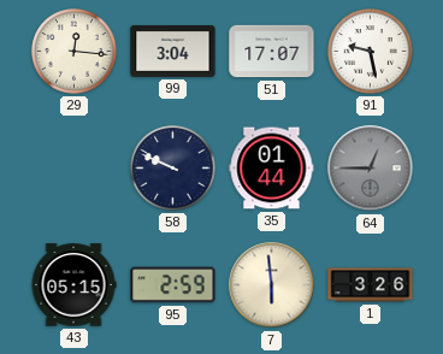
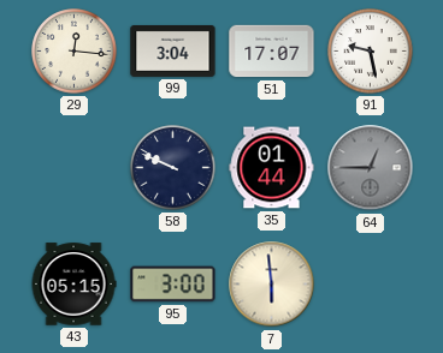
95: 2:59 -> 3:00 (173, 285)
1: 3:26 -> none (371, 285)
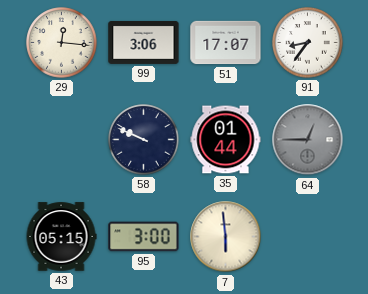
99: 3:04 -> 3:06 (144, 42)
91: 9:28 -> 8:36 (308, 43)
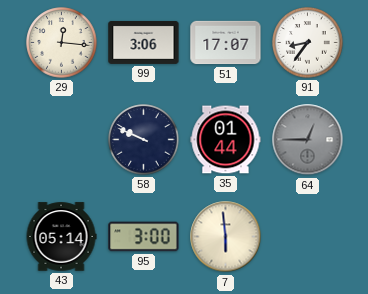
43: 05:15 -> 05:14 (61, 237)
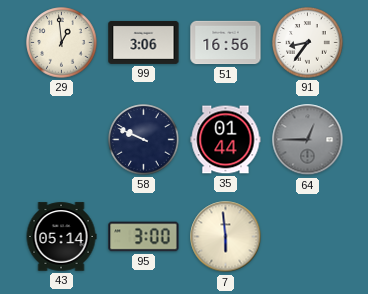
29: 12:16 -> 12:59 (62, 43)
51: 17:07 -> 16:56 (226, 43)
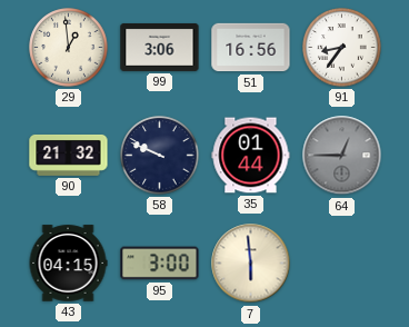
90: none -> 21:32 (69, 155)
43: 05:14 -> 04:15 (68, 264)
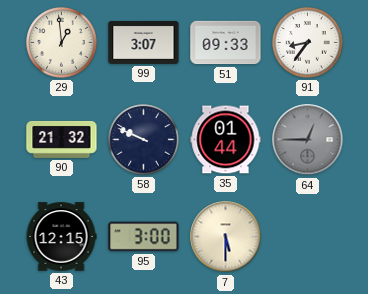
99: 3:06 -> 3:07 (144, 42)
51: 16:56 -> 09:33 (226, 43)
43: 04:15 -> 12:15 (61, 237)
7: 5:59 -> 5:30 (226, 237)
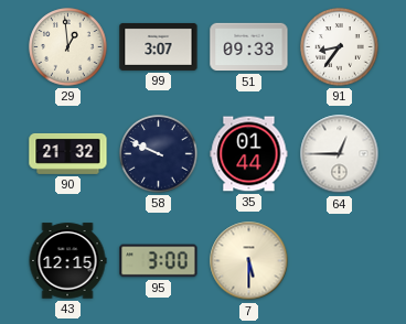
64 dial: grey -> white (340, 154)
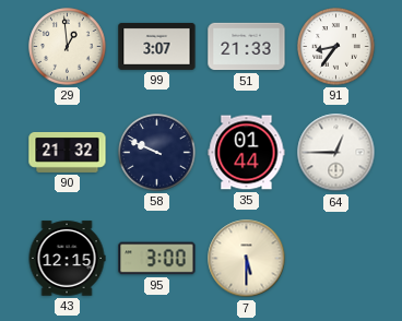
51: 09:33 -> 21:33 (247, 47)
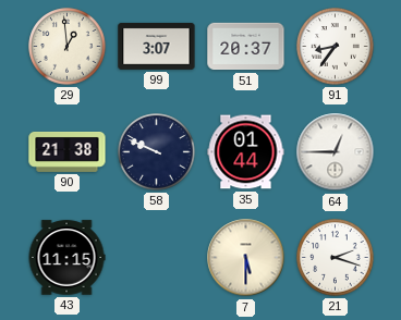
51: 21:33 -> 20:37 (246, 47)
90: 21:32 -> 21:38 (68, 151)
43: 12:15 -> 11:15 (66, 258)
95: 3:00 -> none (157, 259)
21: none -> 2:18 (336, 258)
